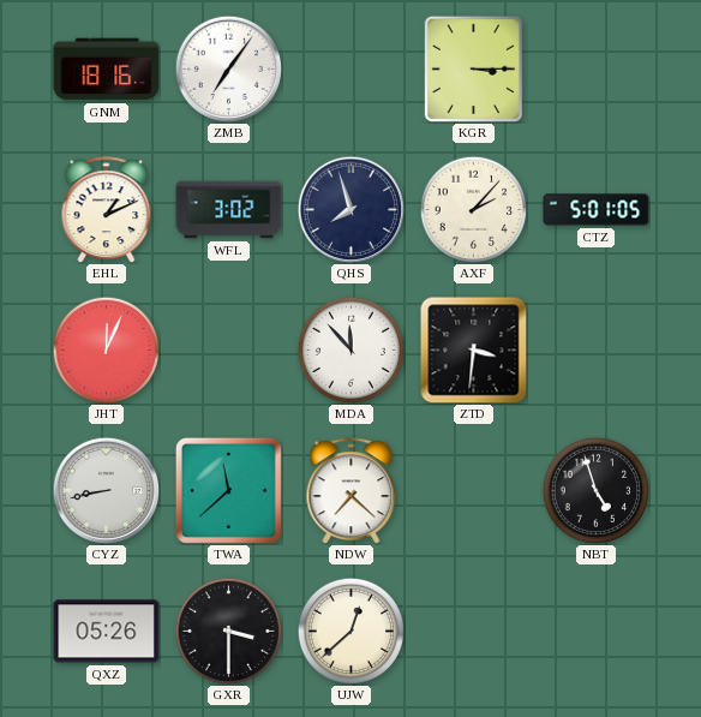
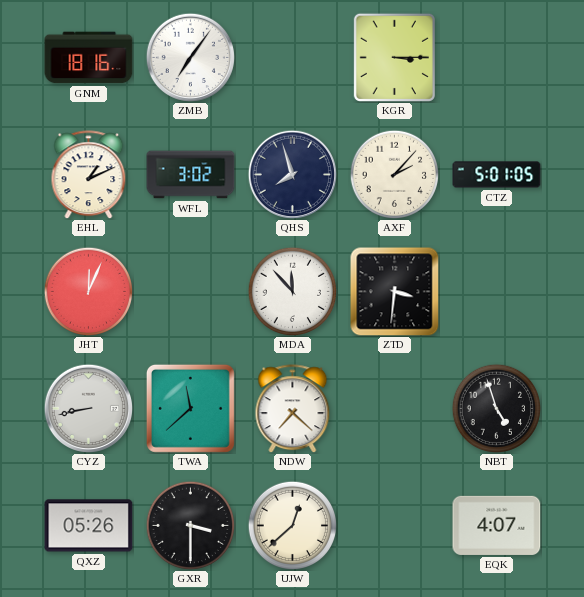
EQK: none -> 4:07 (497, 525)
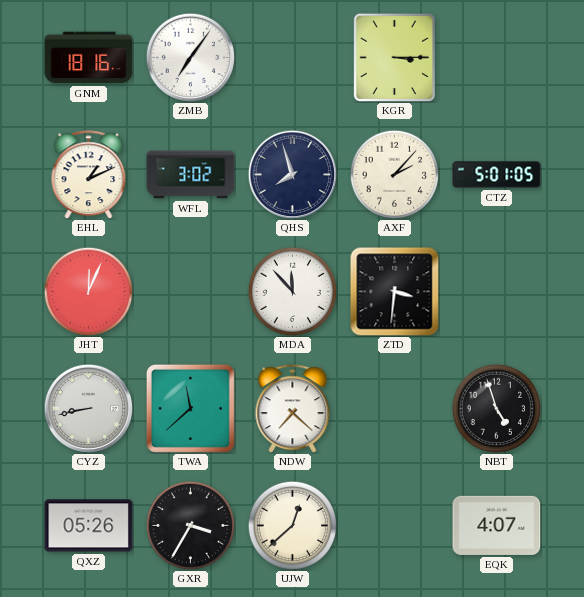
GXR: 3:30 -> 3:35 (190, 525)
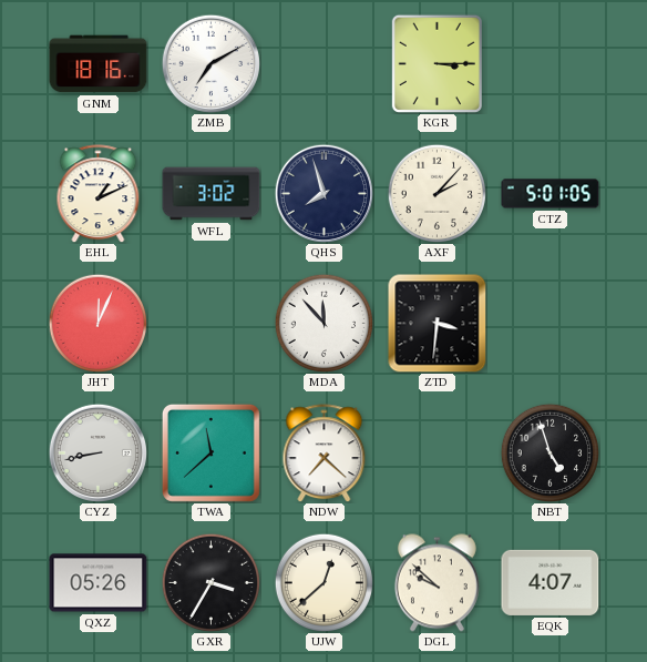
ZMB: 7:06 -> 7:10 (210, 63)
DGL: none -> 9:52 (437, 583)
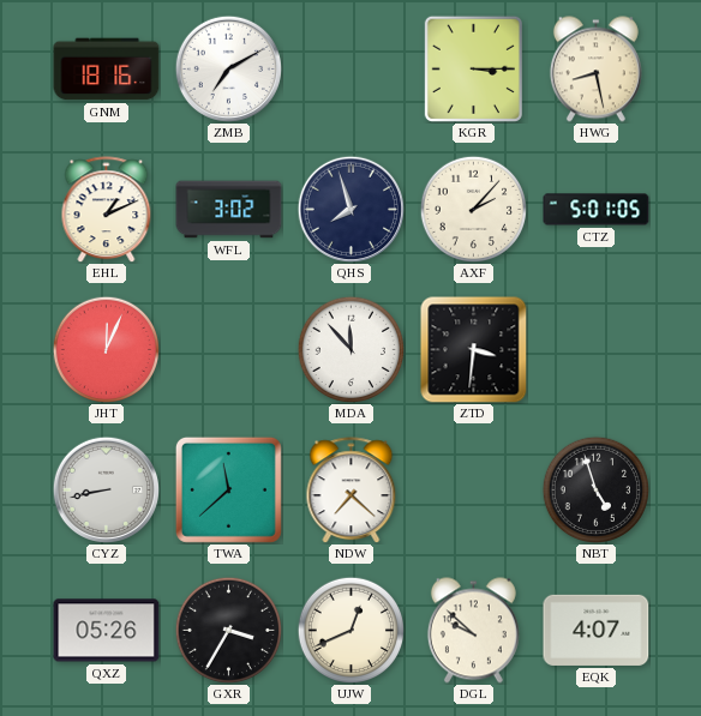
HWG: none -> 8:28 (595, 70)
UJW: 12:38 -> 12:41 (350, 630)
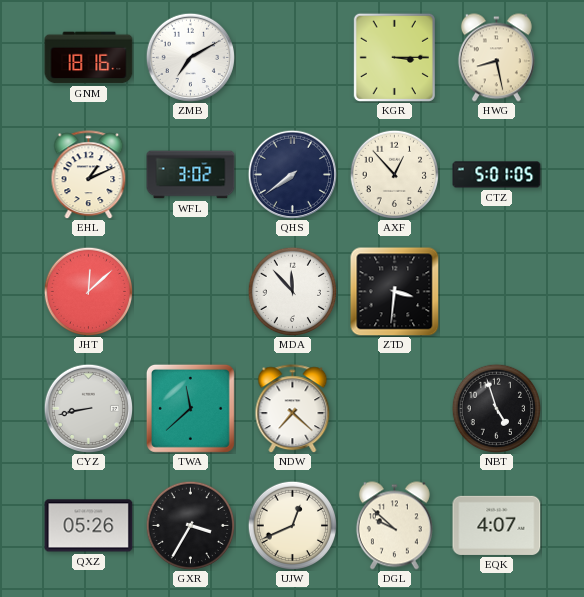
QHS: 7:57 -> 7:39 (292, 174)
AXF: 2:07 -> 12:53 (394, 174)
JHT: 12:04 -> 12:08 (88, 291)
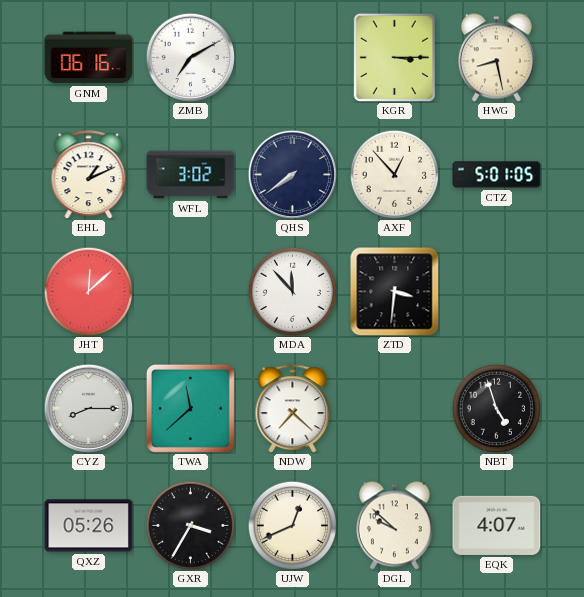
GNM: 18:16 -> 06:16 (89, 58)
CYZ: 8:43 -> 8:15 (88, 408)
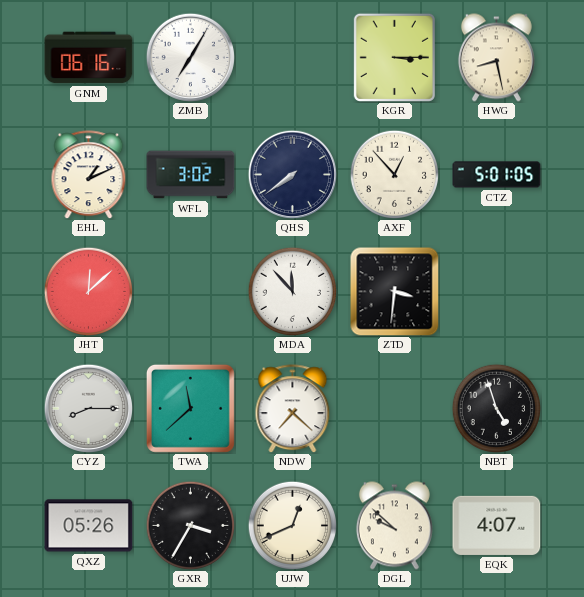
ZMB: 7:10 -> 7:05 (190, 57)
